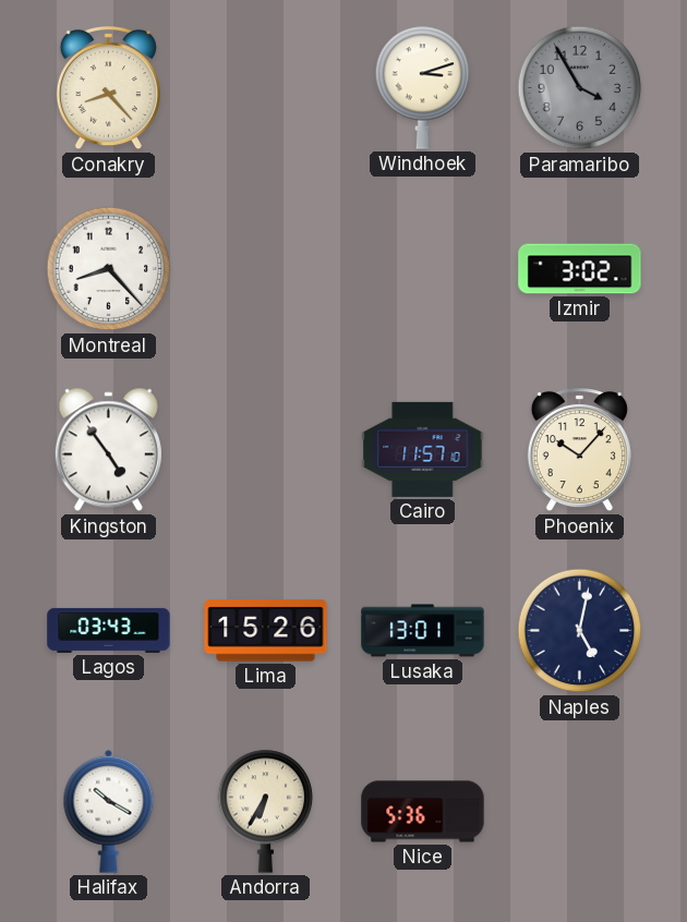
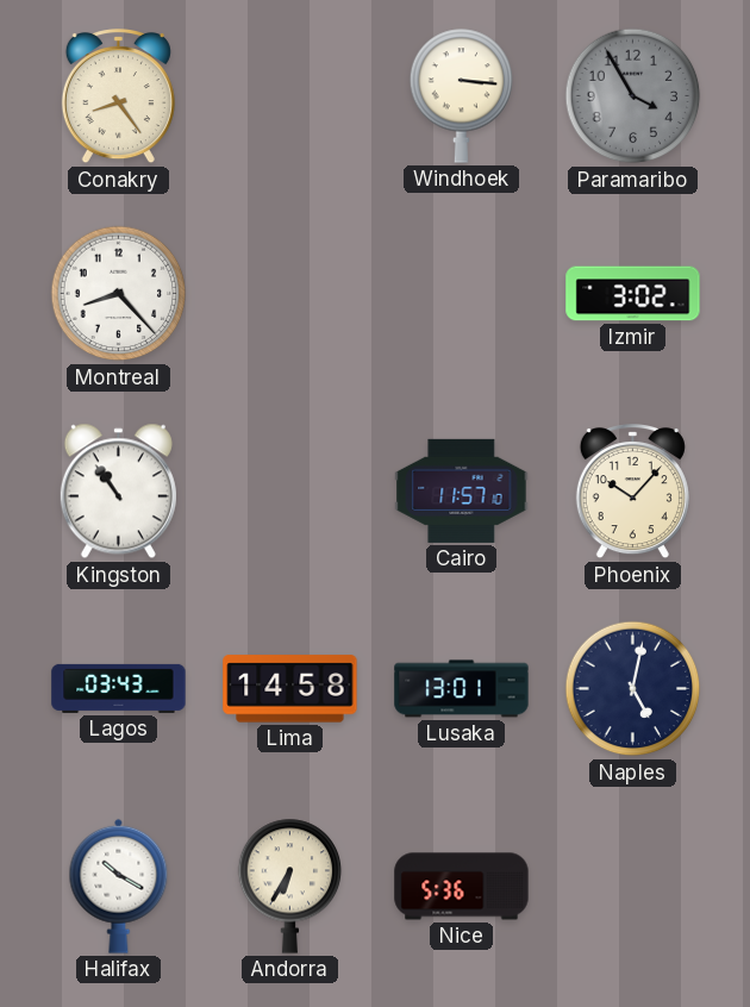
Conakry: 8:23 -> 8:24 (118, 98)
Windhoek: 3:12 -> 3:16 (462, 95)
Kingston: 4:54 -> 10:54 (118, 492)
Lima: 15:26 -> 14:58 (290, 689)
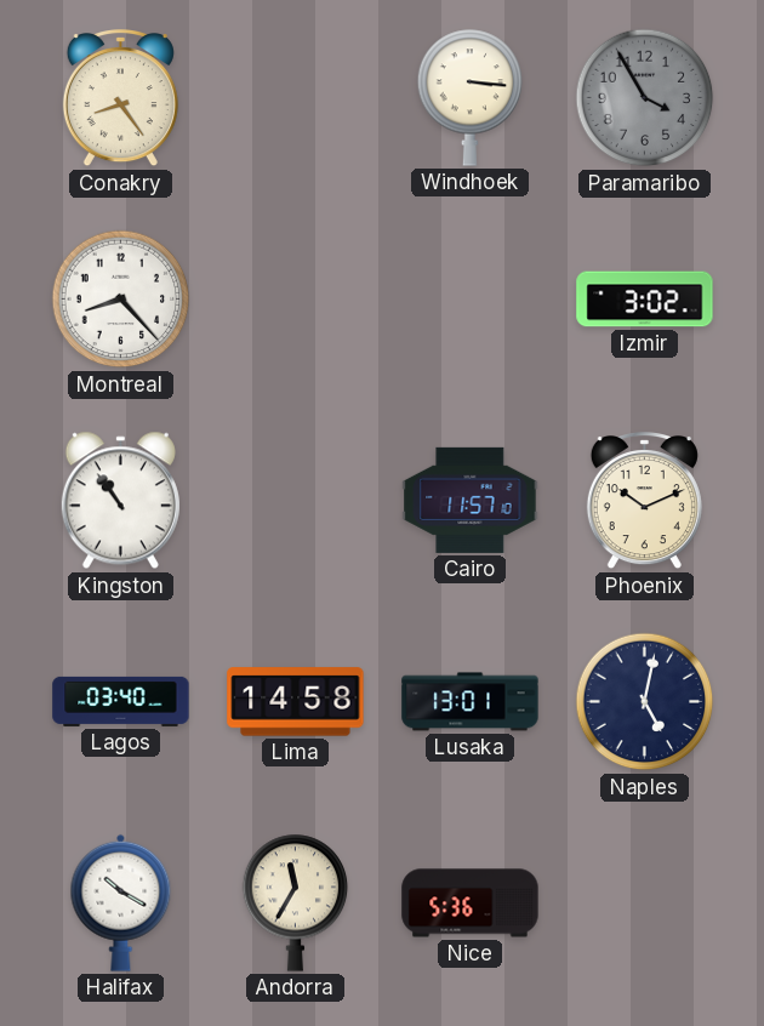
Phoenix: 10:07 -> 10:11 (644, 502)
Lagos: 03:43 -> 03:40 (121, 701)
Andorra: 6:35 -> 11:35 (296, 902)
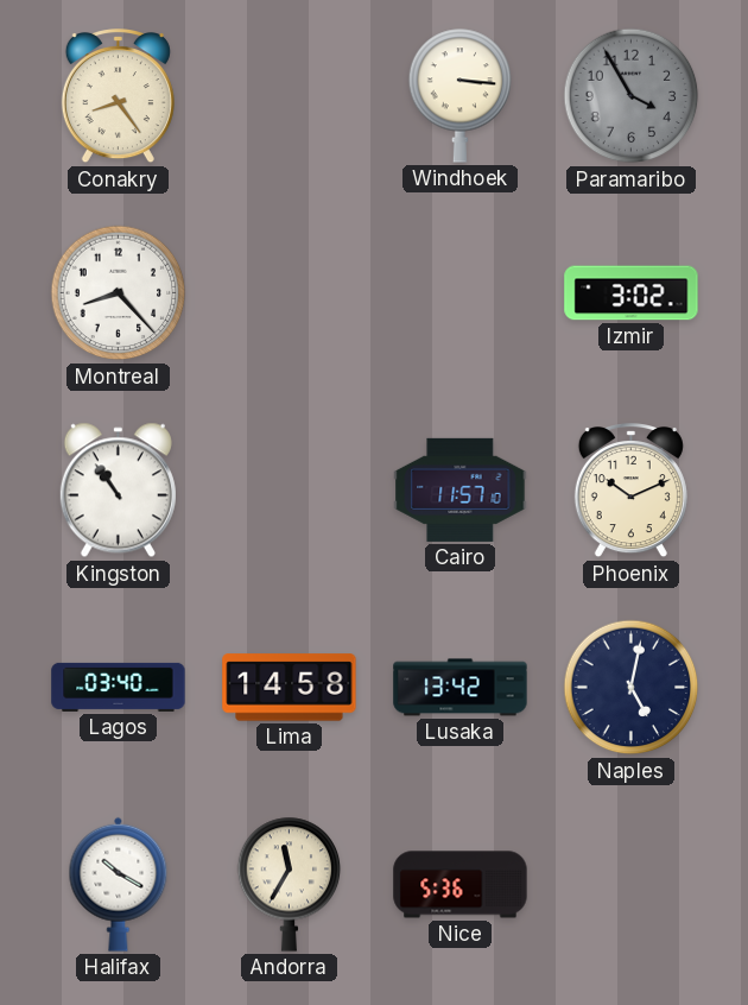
Lusaka: 13:01 -> 13:42 (461, 688)
